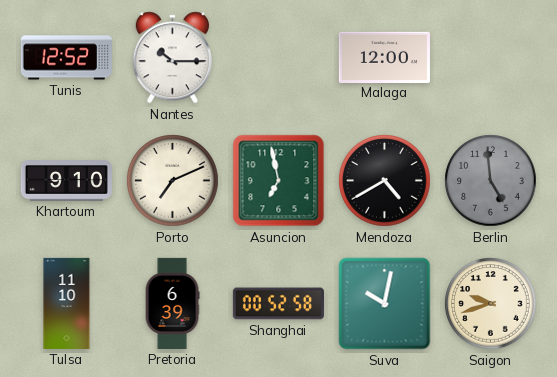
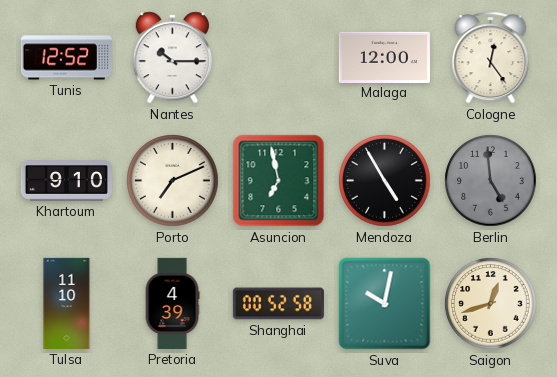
Cologne: none -> 12:24 (491, 58)
Mendoza: 4:40 -> 4:55 (385, 181)
Pretoria: 6:39 -> 4:39 (172, 303)
Saigon: 9:42 -> 12:42 (491, 304)
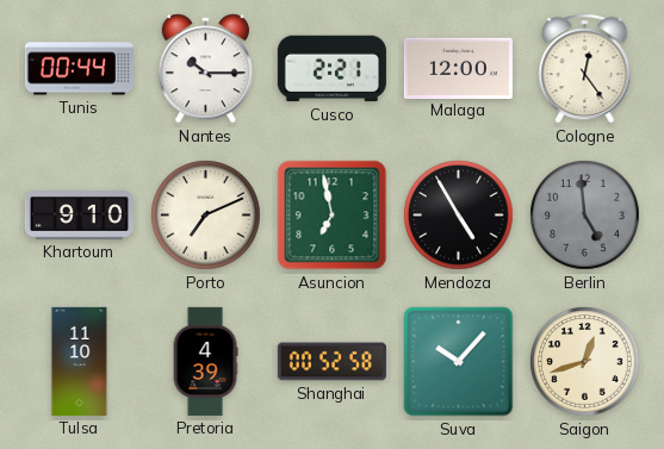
Tunis: 12:52 -> 00:44 (79, 69)
Cusco: none -> 2:21 (331, 69)
Suva: 10:02 -> 10:07 (459, 362)
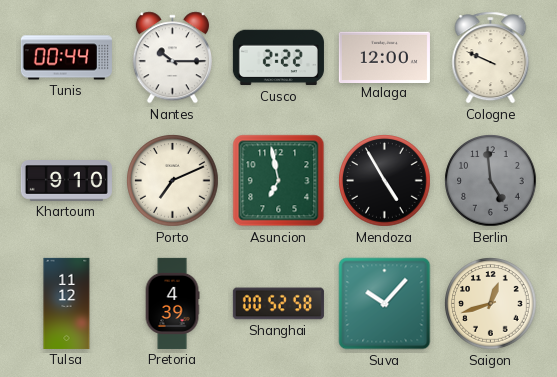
Cusco: 2:21 -> 2:22 (278, 58)
Cologne: 12:24 -> 9:49 (491, 58)
Tulsa: 11:10 -> 11:12 (67, 303)
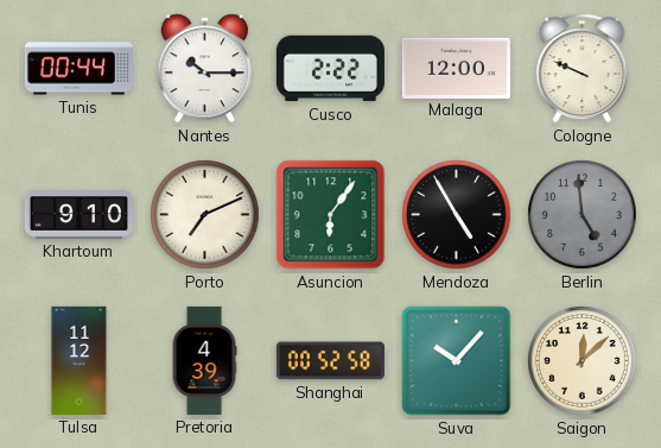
Asuncion: 6:58 -> 6:06 (331, 215)
Saigon: 12:42 -> 12:08 (583, 361)
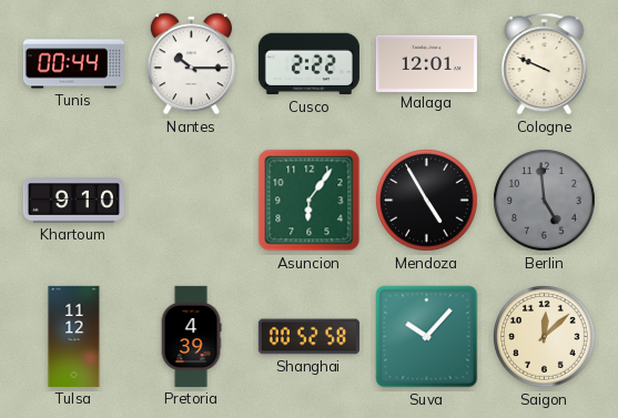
Malaga: 12:00 -> 12:01 (426, 63)
Porto: 7:11 -> none (205, 215)
